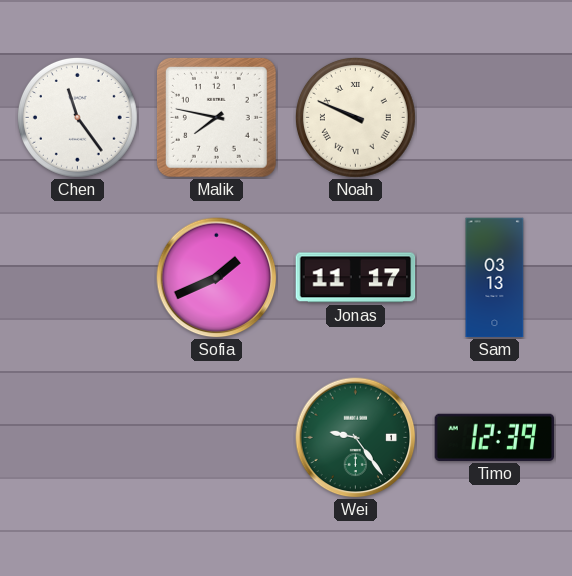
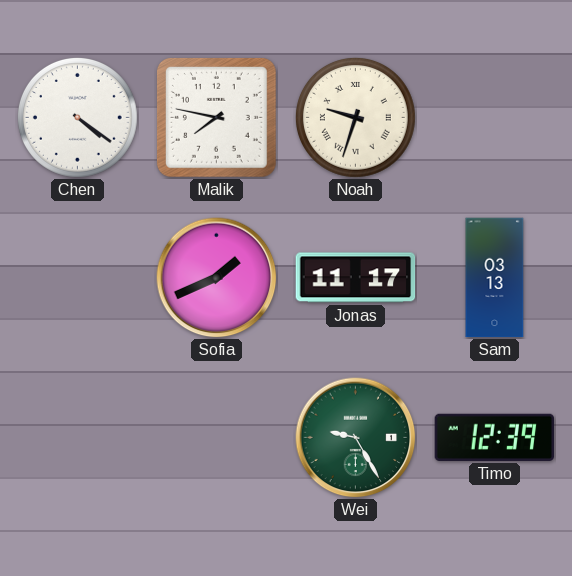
Chen: 11:24 -> 4:21 (77, 117)
Noah: 9:49 -> 9:33 (355, 117)
Wei: 9:24 -> 9:25 (356, 438)
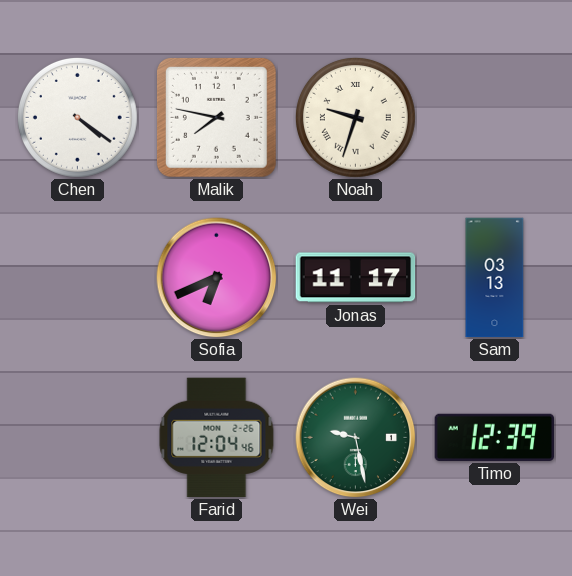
Sofia: 1:41 -> 6:41 (217, 278)
Farid: none -> 12:04 (217, 438)
Wei: 9:25 -> 9:28 (356, 438)
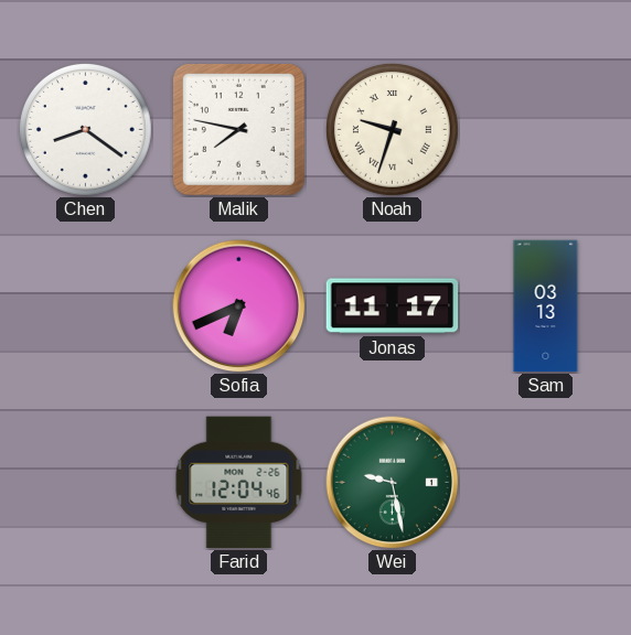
Chen: 4:21 -> 8:21 (85, 129)
Timo: 12:39 -> none (495, 437)
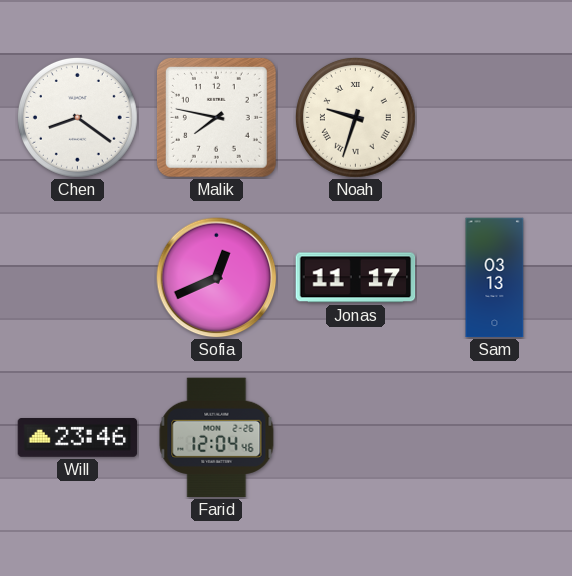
Sofia: 6:41 -> 12:41 (217, 278)
Will: none -> 23:46 (78, 438)
Wei: 9:28 -> none (393, 483)
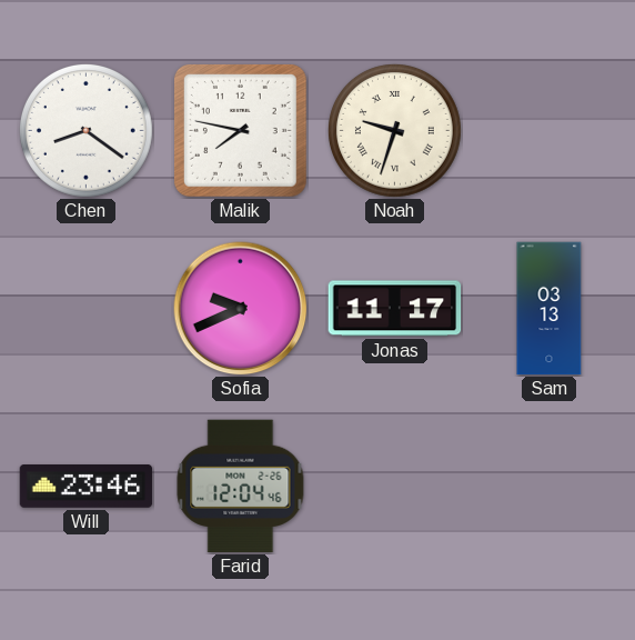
Sofia: 12:41 -> 9:41 (241, 309)
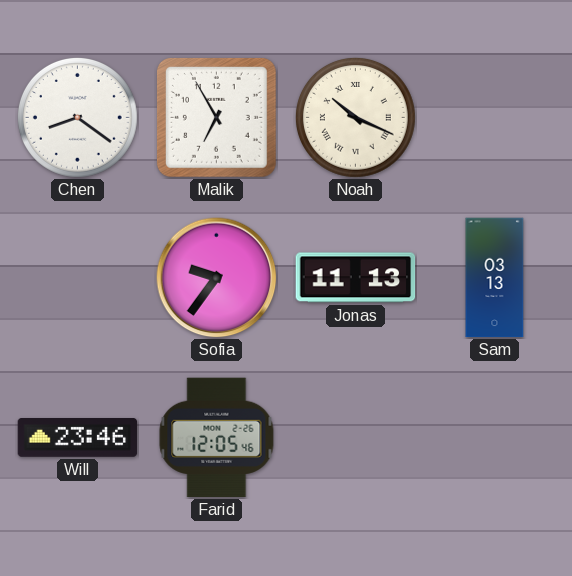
Malik: 7:47 -> 6:55 (216, 117)
Noah: 9:33 -> 10:19 (355, 117)
Sofia: 9:41 -> 9:36 (217, 278)
Jonas: 11:17 -> 11:13 (356, 278)
Farid: 12:04 -> 12:05 (217, 438)
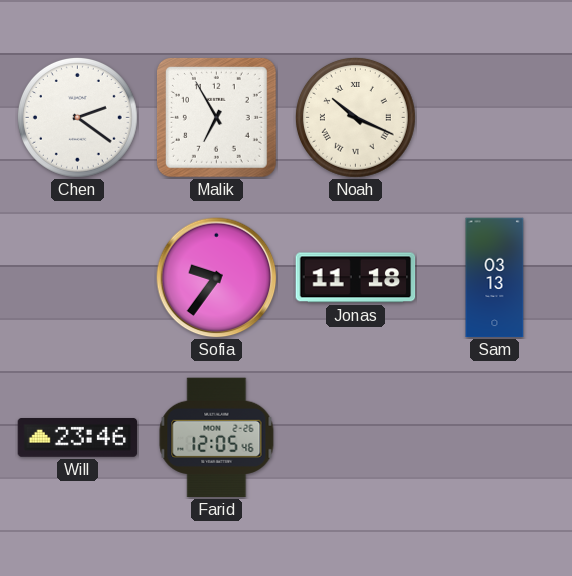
Chen: 8:21 -> 2:21 (77, 117)
Jonas: 11:13 -> 11:18 (356, 278)
